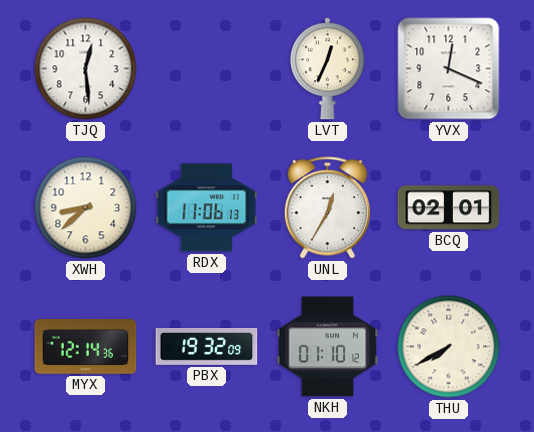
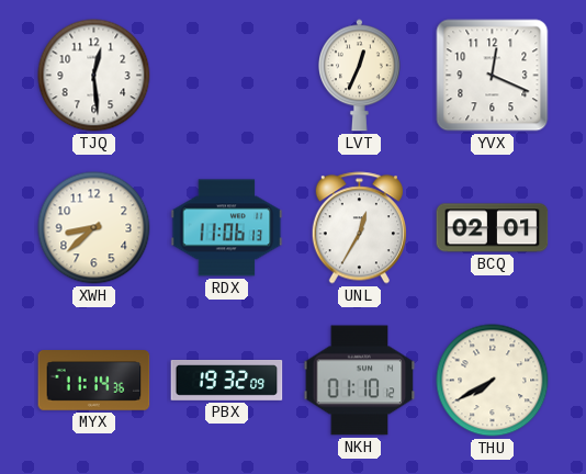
MYX: 12:14 -> 11:14 (94, 381)
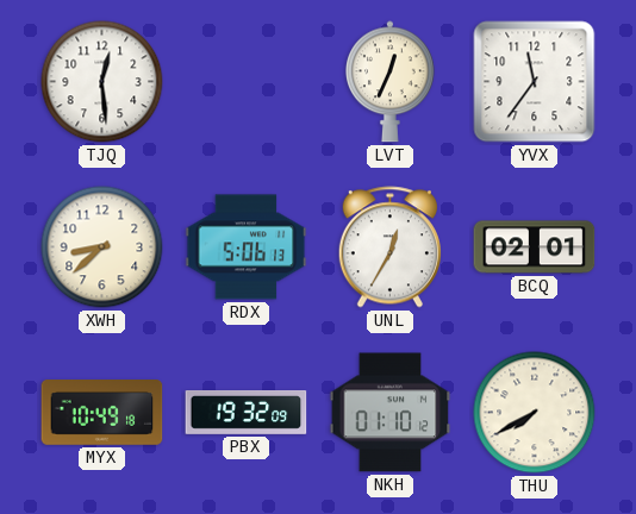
YVX: 12:19 -> 11:36 (535, 82)
RDX: 11:06 -> 5:06 (247, 247)
MYX: 11:14 -> 10:49 (102, 413)
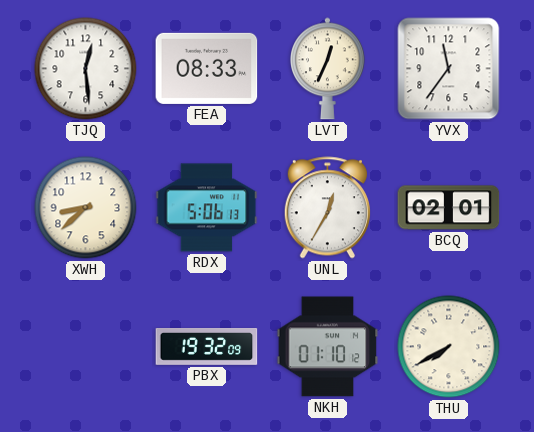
FEA: none -> 08:33 (207, 68)
MYX: 10:49 -> none (102, 413)
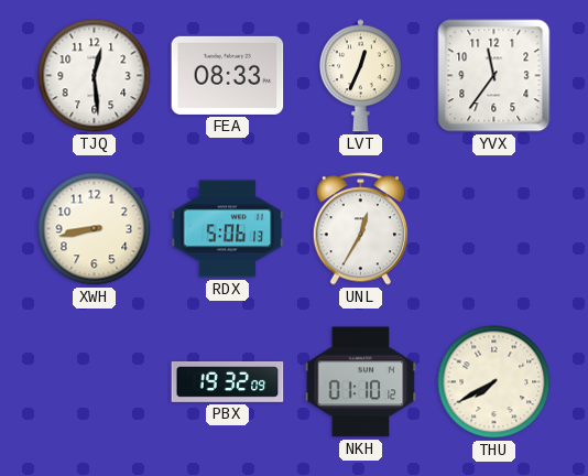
XWH: 8:38 -> 8:43 (95, 229)
BCQ: 02:01 -> none (449, 208)
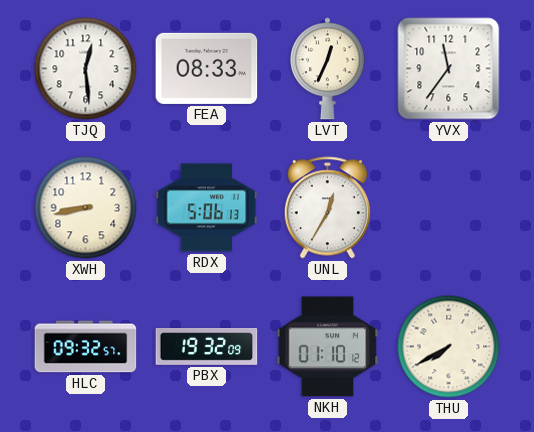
HLC: none -> 09:32 (86, 347)
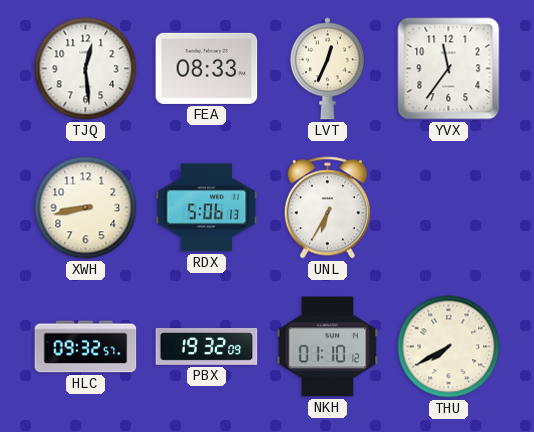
UNL: 12:35 -> 6:35 (327, 208)
